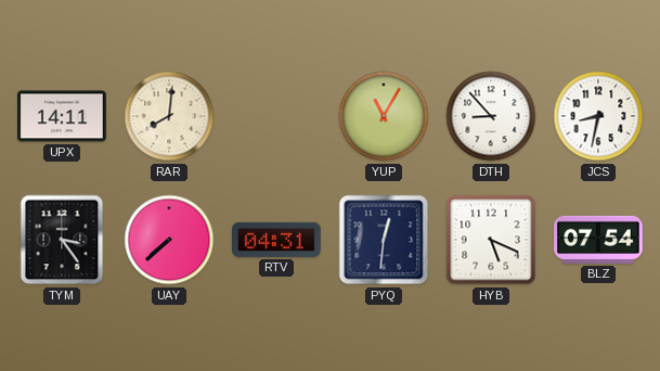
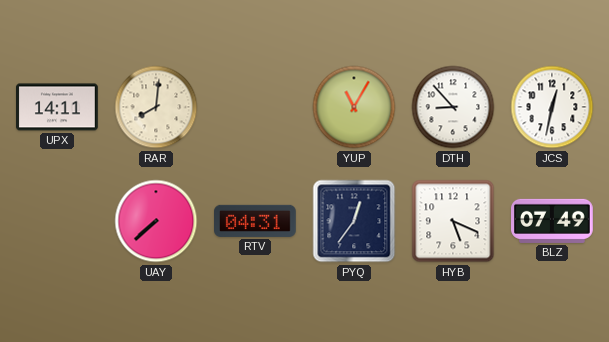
JCS: 8:32 -> 12:32 (552, 107)
TYM: 3:24 -> none (62, 240)
PYQ: 12:31 -> 12:36 (354, 221)
BLZ: 07:54 -> 07:49 (553, 221)
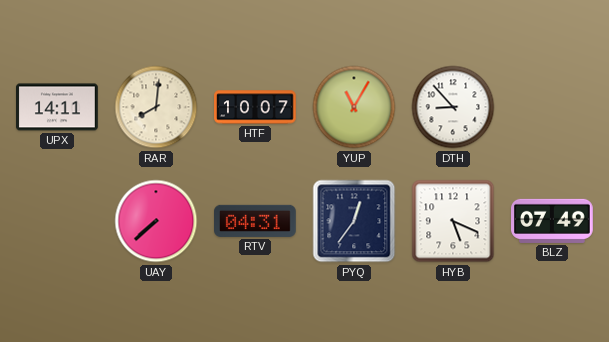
HTF: none -> 10:07 (255, 107)
JCS: 12:32 -> none (552, 107)
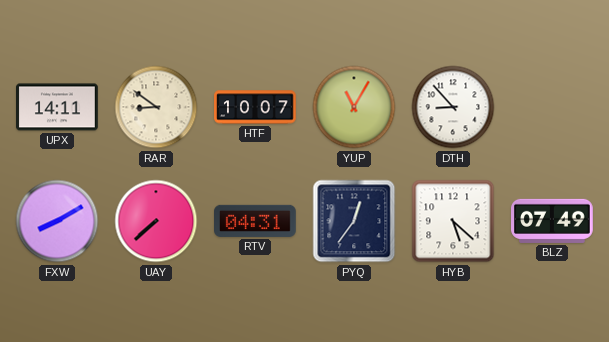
RAR: 8:01 -> 8:51 (156, 107)
FXW: none -> 8:10 (57, 221)
HYB: 5:19 -> 5:22 (453, 221)
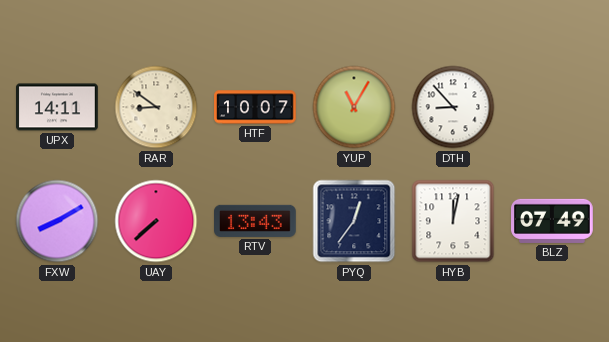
RTV: 04:31 -> 13:43 (256, 221)
HYB: 5:22 -> 12:02 (453, 221)
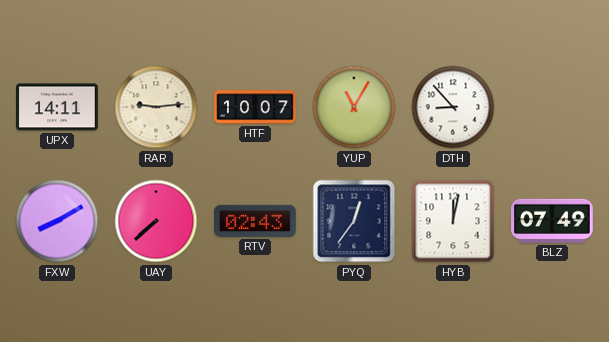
RAR: 8:51 -> 9:14 (156, 107)
RTV: 13:43 -> 02:43 (256, 221)
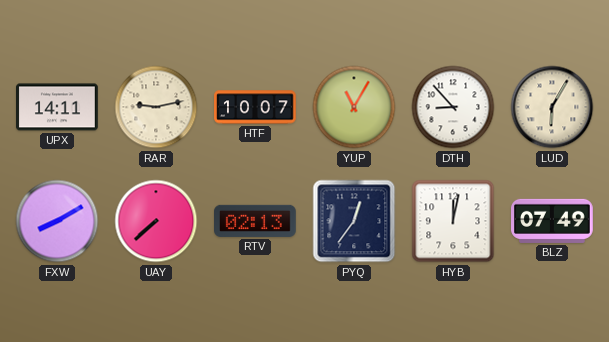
RAR: 9:14 -> 9:13 (156, 107)
LUD: none -> 6:05 (552, 107)
RTV: 02:43 -> 02:13 (256, 221)
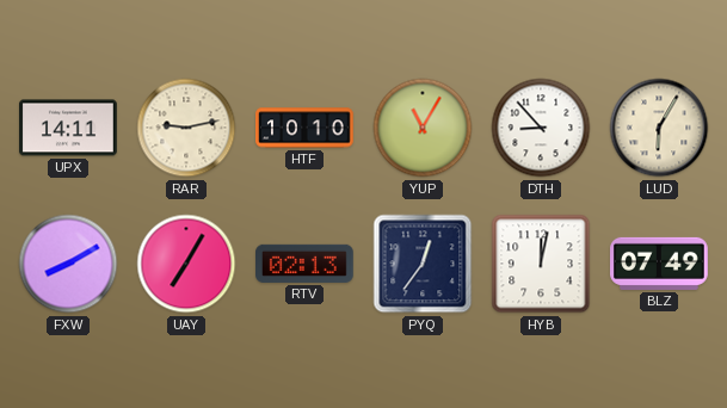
HTF: 10:07 -> 10:10 (304, 128)
UAY: 7:38 -> 7:05 (186, 264)
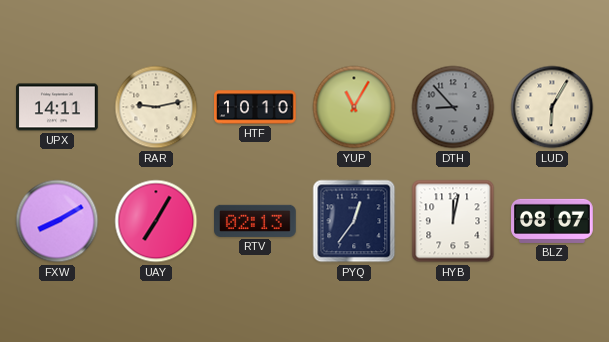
DTH dial: white -> grey (453, 107)
BLZ: 07:49 -> 08:07 (553, 221)
